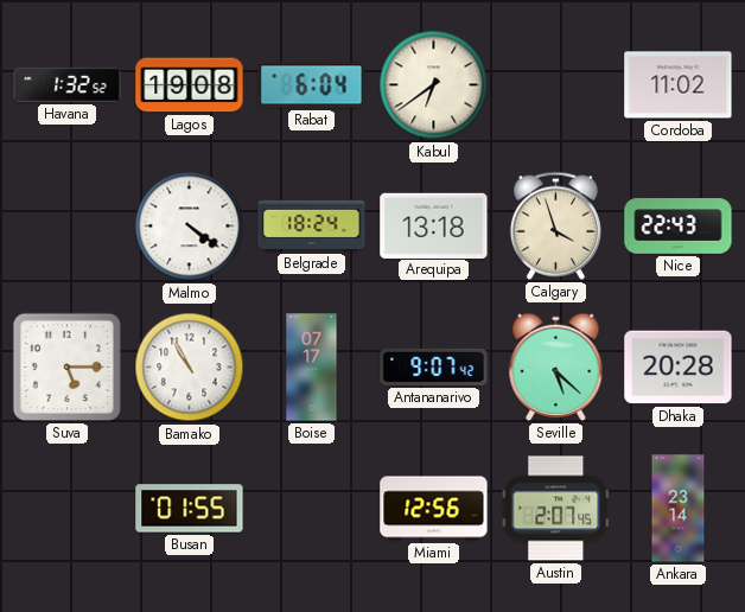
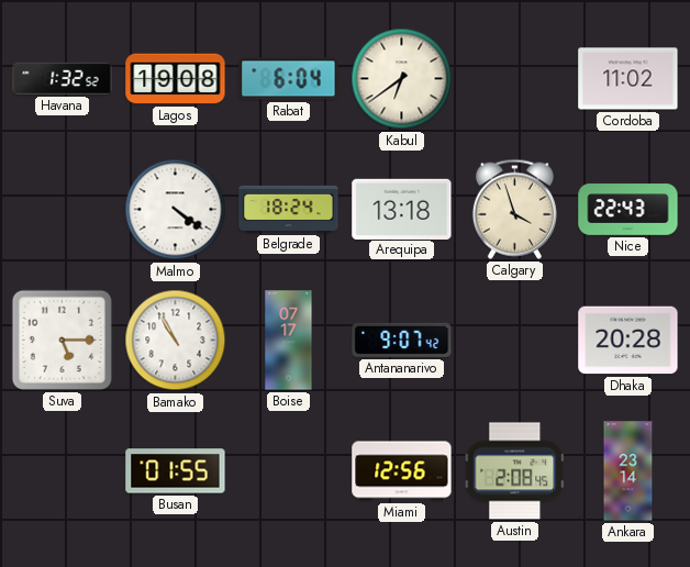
Seville: 5:22 -> none (556, 366)
Austin: 2:07 -> 2:08 (515, 471)
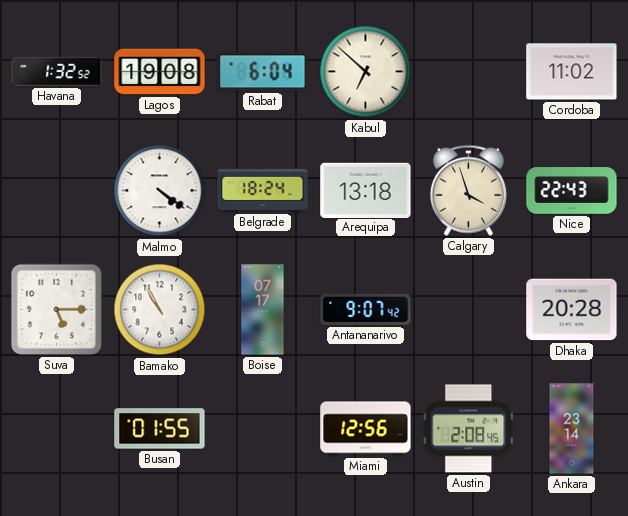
Kabul: 6:39 -> 6:52 (366, 72)
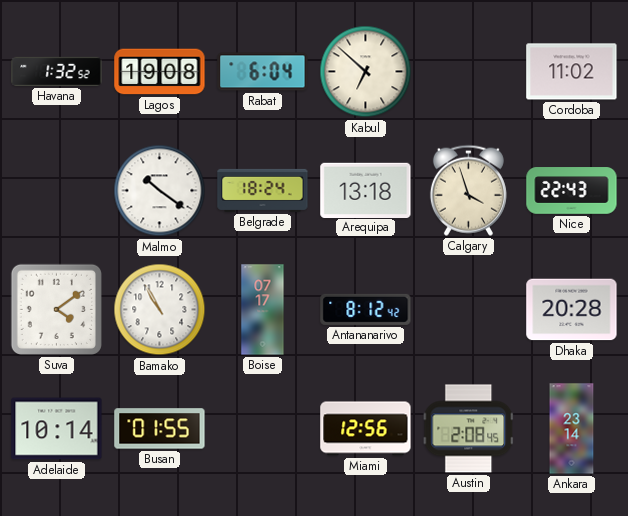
Malmo: 4:21 -> 10:21 (160, 191)
Suva: 5:15 -> 4:09 (56, 309)
Antananarivo: 9:07 -> 8:12 (366, 309)
Adelaide: none -> 10:14 (57, 429)
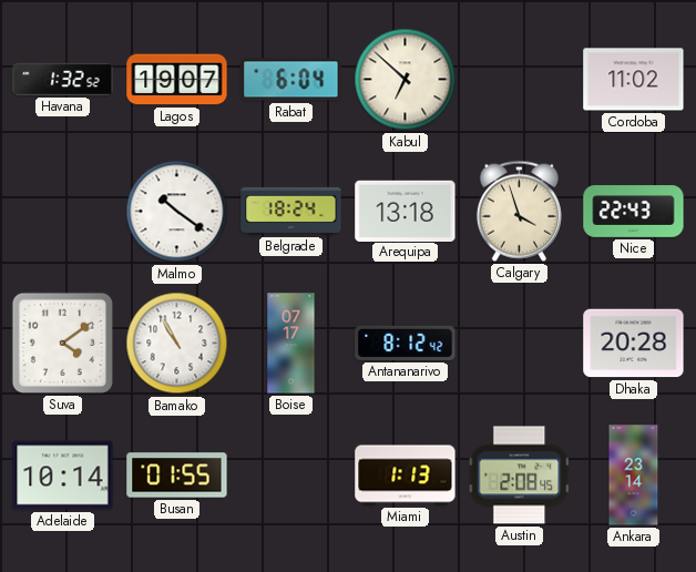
Lagos: 19:08 -> 19:07 (177, 80)
Miami: 12:56 -> 1:13 (406, 476)
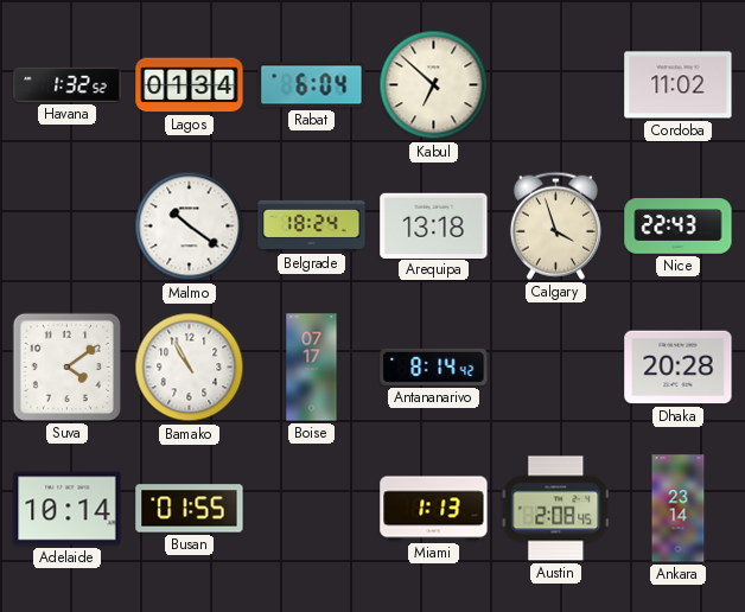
Lagos: 19:07 -> 01:34 (190, 85)
Antananarivo: 8:12 -> 8:14 (434, 366)
